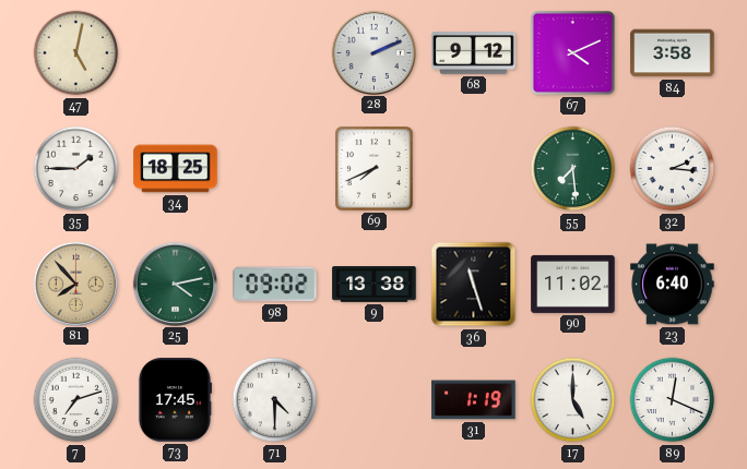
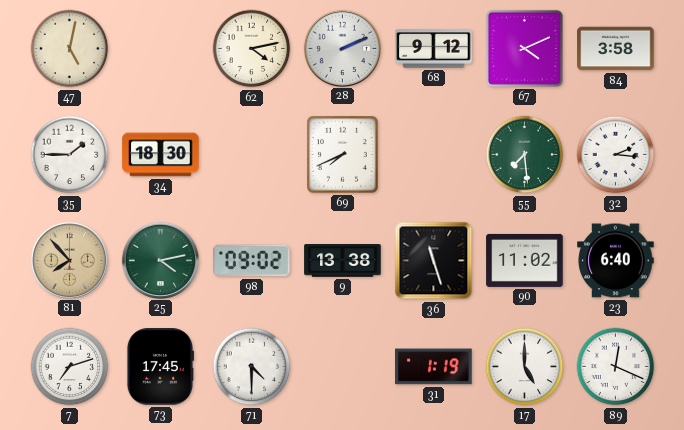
62: none -> 4:13 (252, 49)
34: 18:25 -> 18:30 (161, 155)
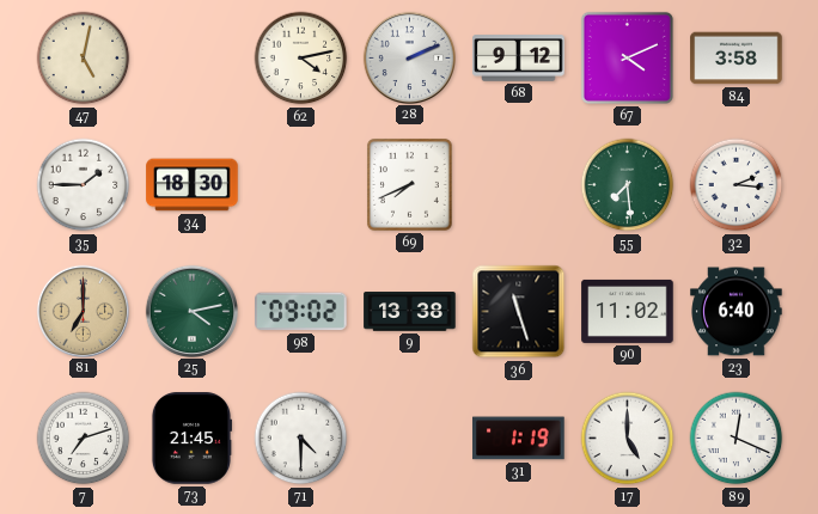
81: 7:53 -> 7:00 (83, 311)
73: 17:45 -> 21:45 (190, 439)
